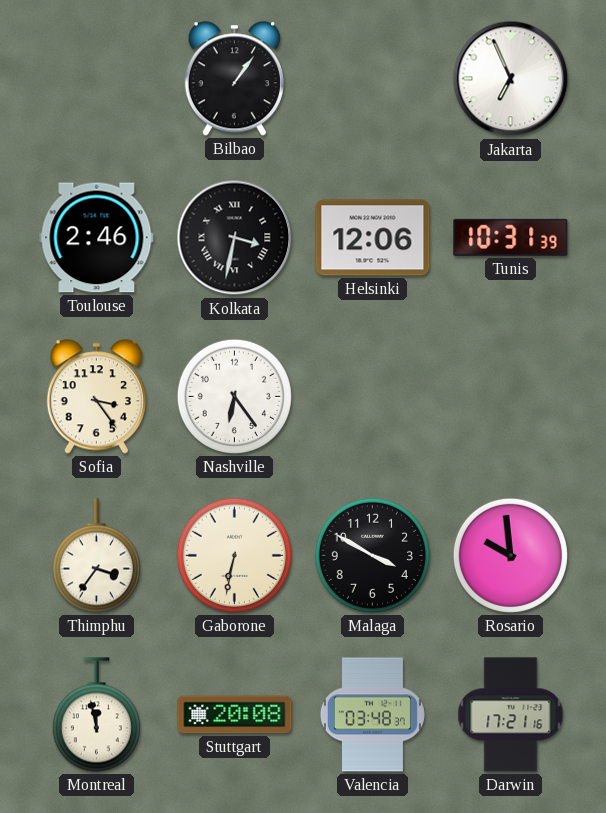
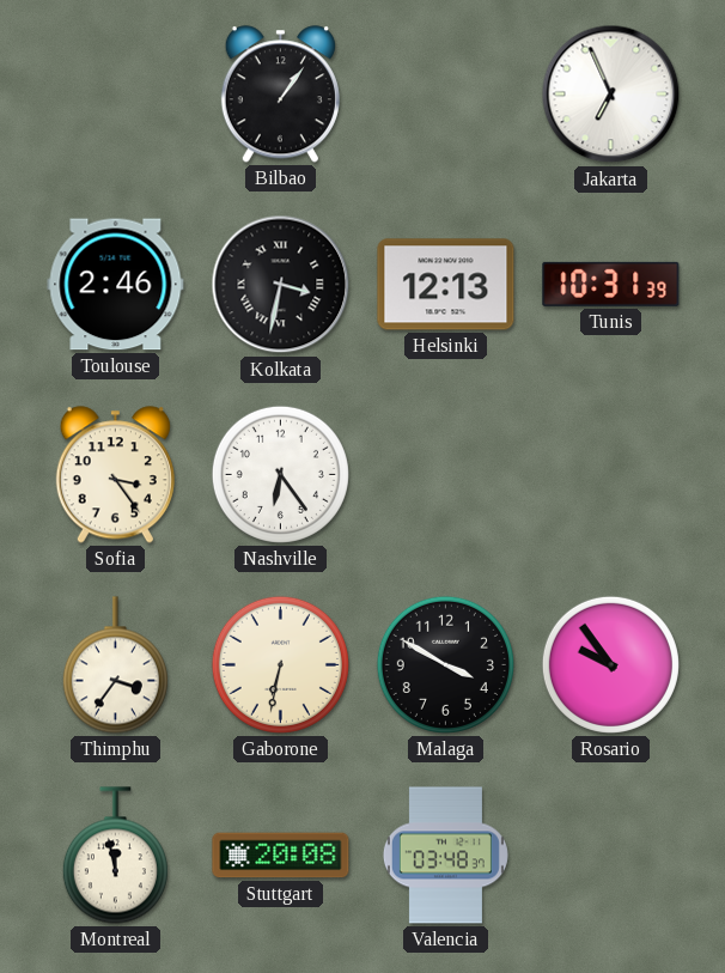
Helsinki: 12:06 -> 12:13 (446, 285)
Rosario: 9:59 -> 9:54 (610, 664)
Darwin: 17:21 -> none (511, 715)
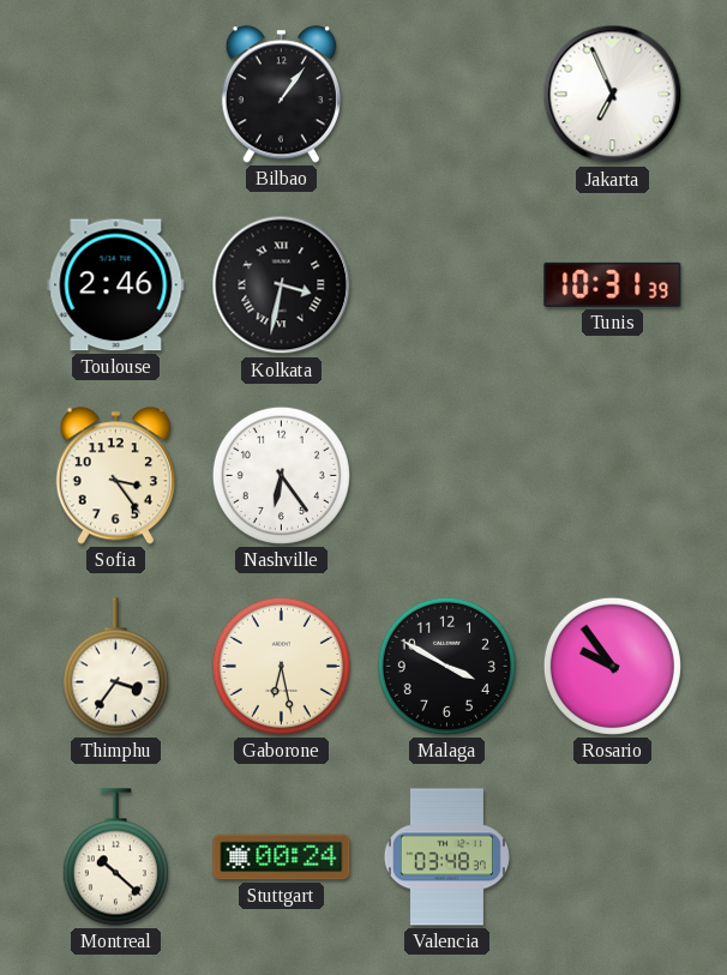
Helsinki: 12:13 -> none (446, 285)
Gaborone: 6:32 -> 6:28 (281, 666)
Montreal: 11:58 -> 10:22 (115, 857)
Stuttgart: 20:08 -> 00:24 (282, 857)
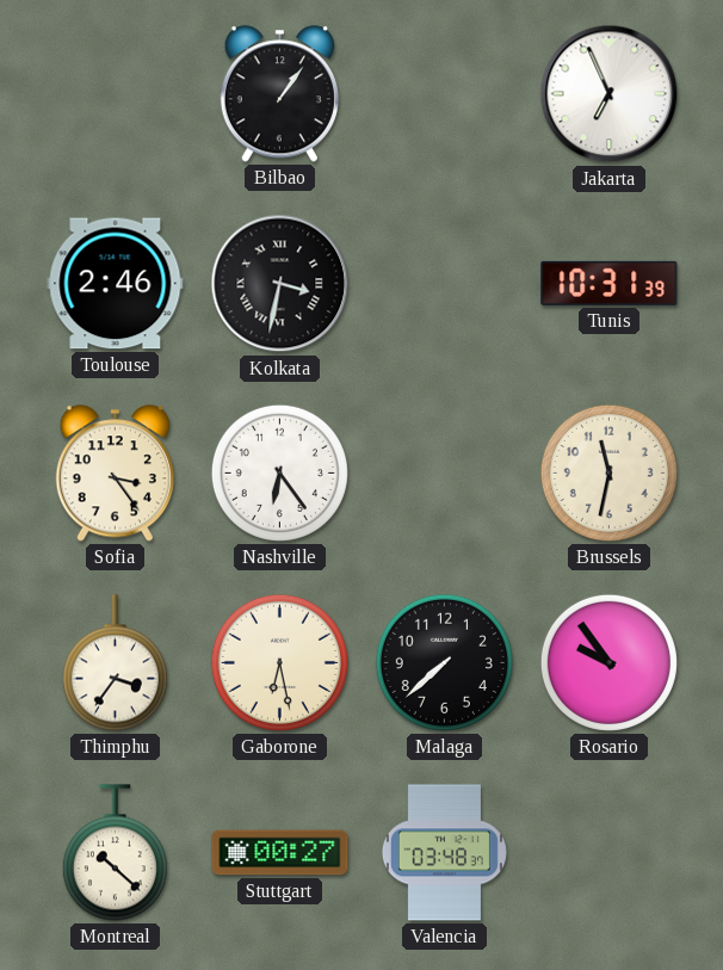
Brussels: none -> 11:32 (608, 472)
Malaga: 3:50 -> 7:38 (444, 662)
Stuttgart: 00:24 -> 00:27 (280, 853)
